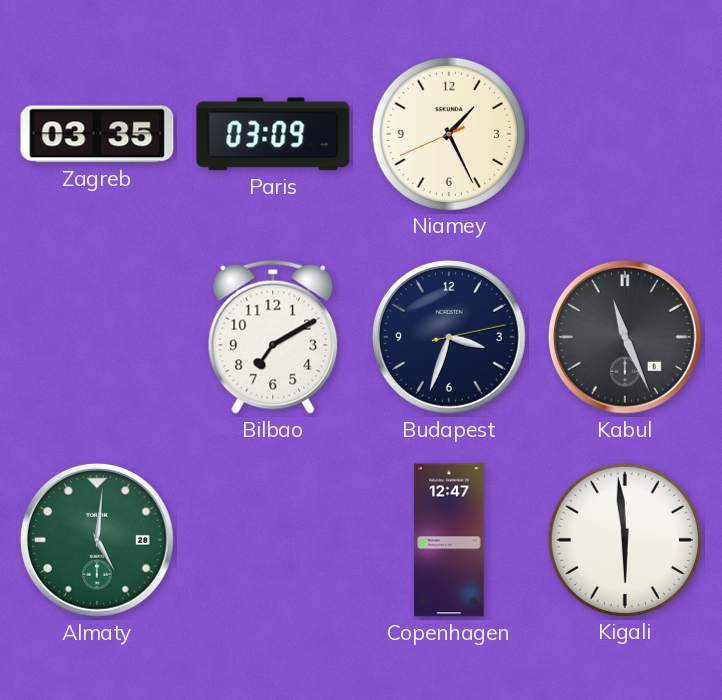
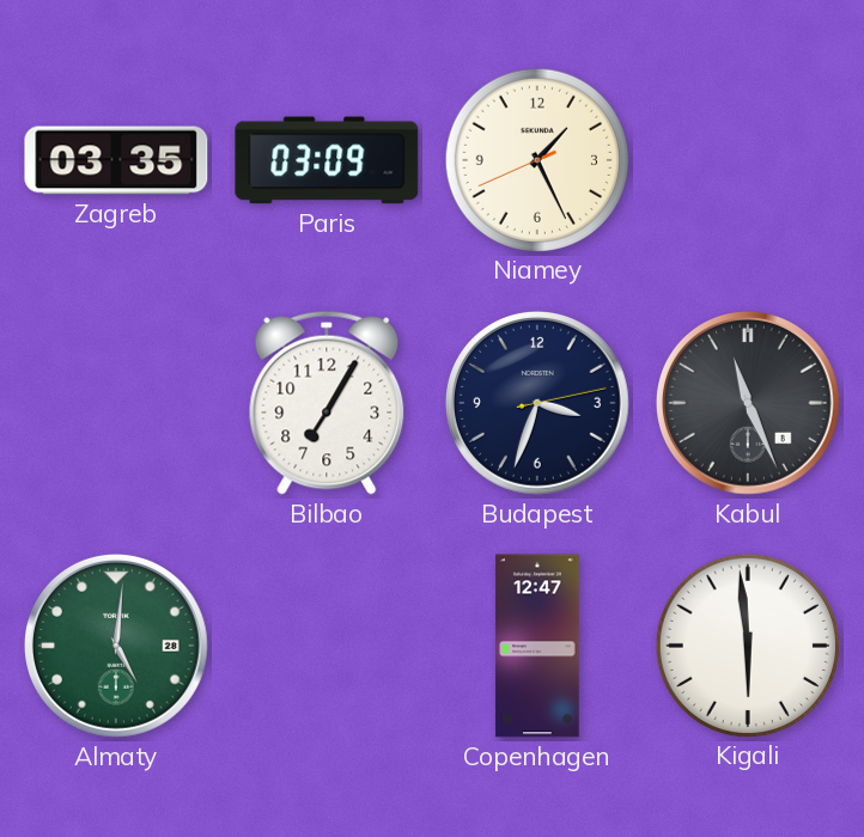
Bilbao: 7:10 -> 7:05 (327, 403)
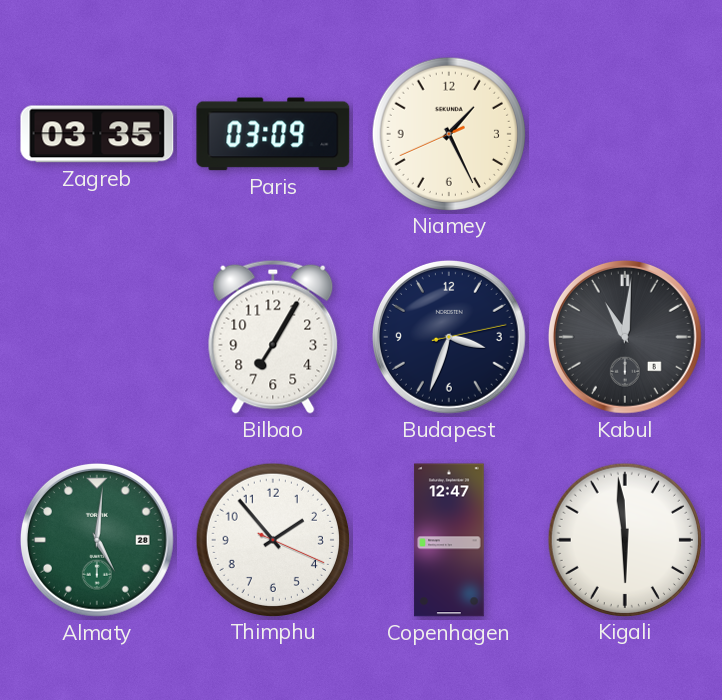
Kabul: 11:26 -> 11:01 (625, 337)
Thimphu: none -> 1:53 (273, 539)
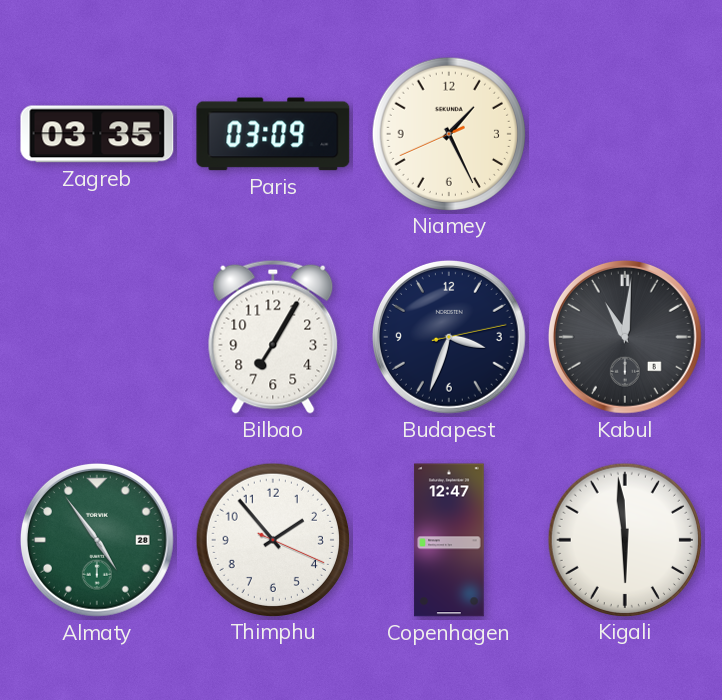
Almaty: 5:01 -> 4:54 (97, 540)
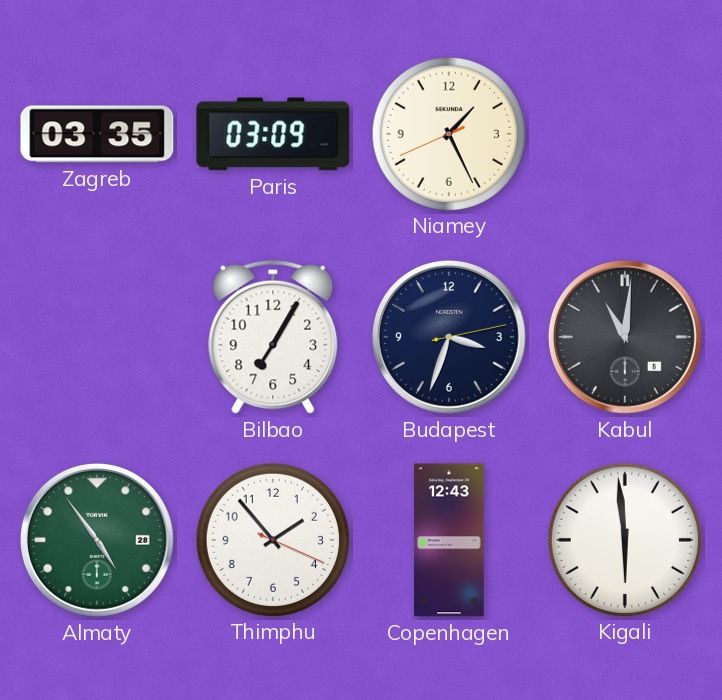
Copenhagen: 12:47 -> 12:43 (449, 540)
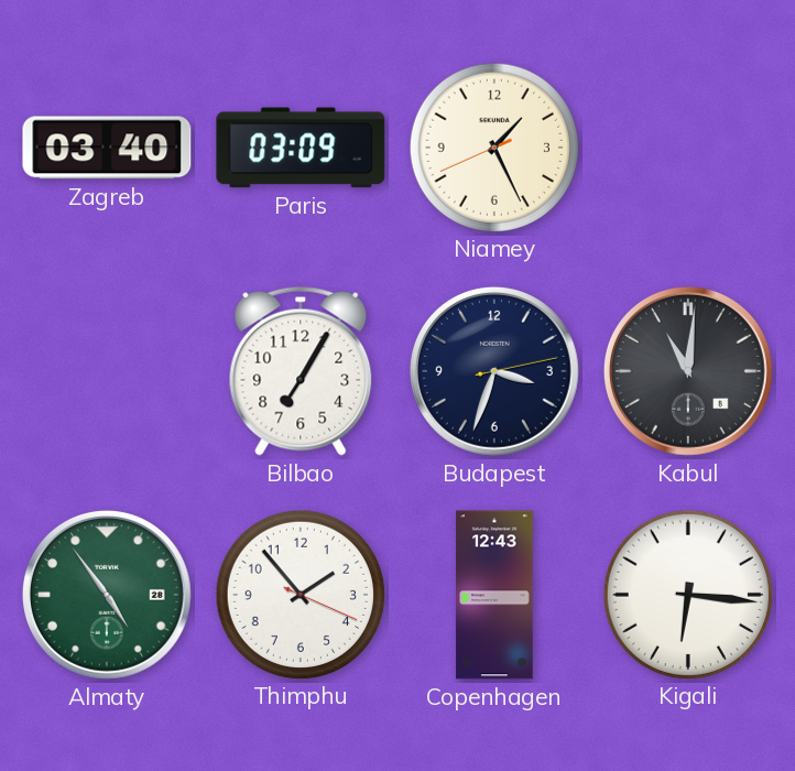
Zagreb: 03:35 -> 03:40 (107, 148)
Kigali: 5:59 -> 6:16 (688, 594)
